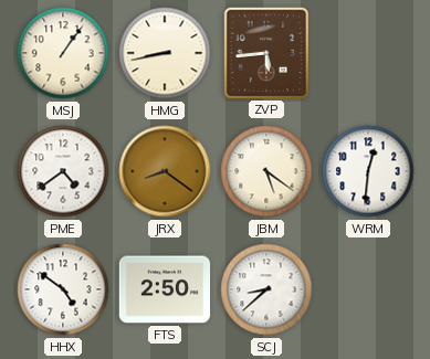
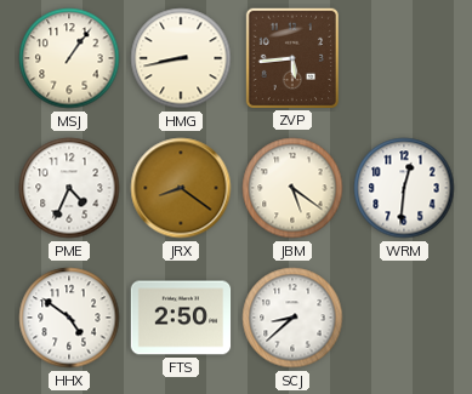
PME: 4:39 -> 4:34 (69, 188)
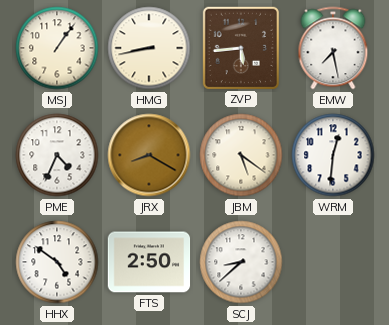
EMW: none -> 7:28 (333, 48)
JRX: 8:21 -> 8:20 (149, 155)
